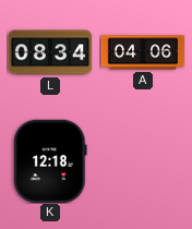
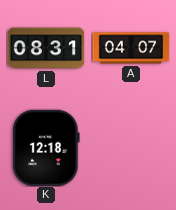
L: 08:34 -> 08:31 (46, 48)
A: 04:06 -> 04:07 (131, 48)
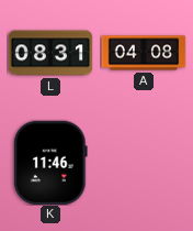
A: 04:07 -> 04:08 (144, 53)
K: 12:18 -> 11:46 (52, 162)
